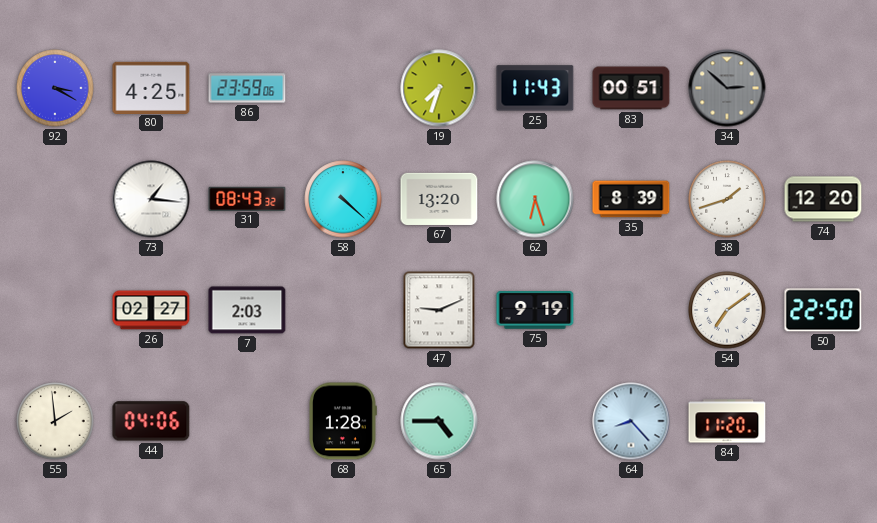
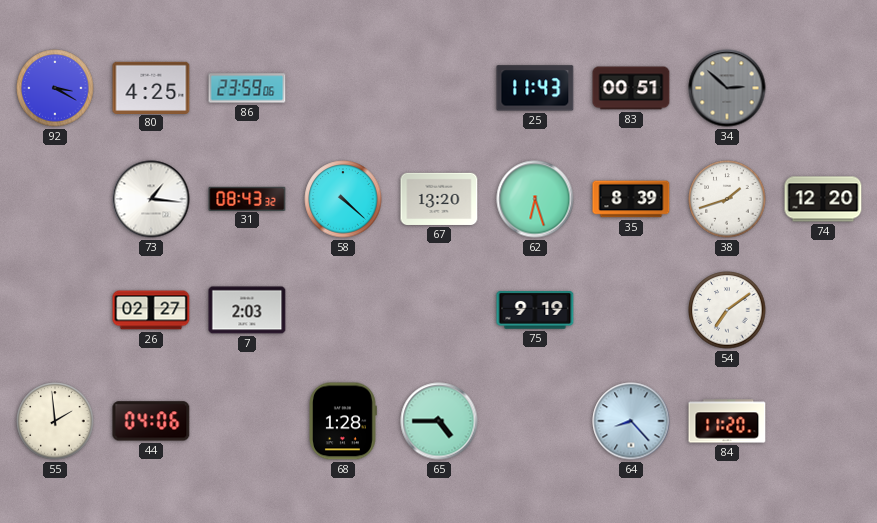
19: 7:33 -> none (439, 88)
47: 9:11 -> none (439, 310)
50: 22:50 -> none (823, 310)
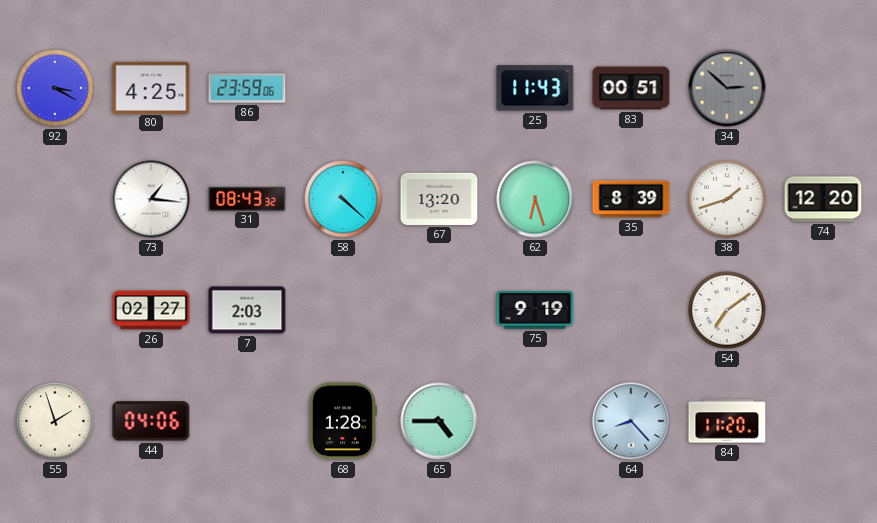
55: 1:59 -> 1:57 (55, 421)
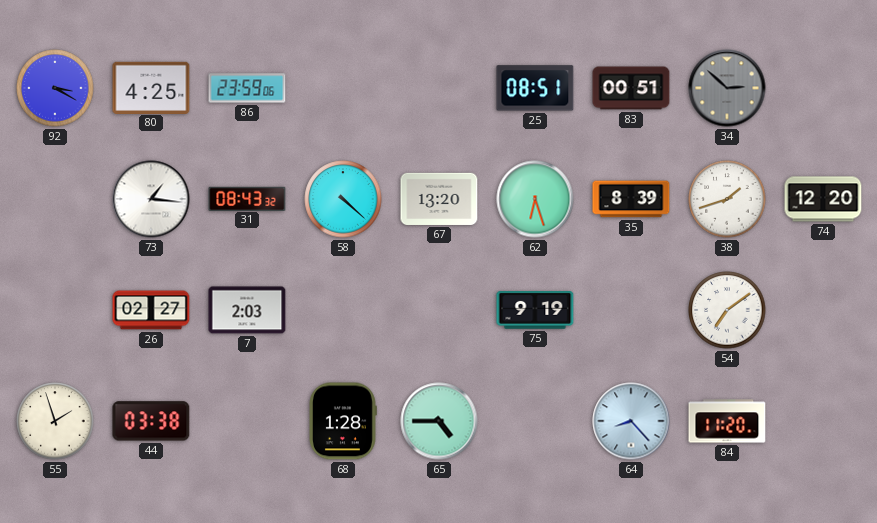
25: 11:43 -> 08:51 (535, 88)
44: 04:06 -> 03:38 (151, 421)
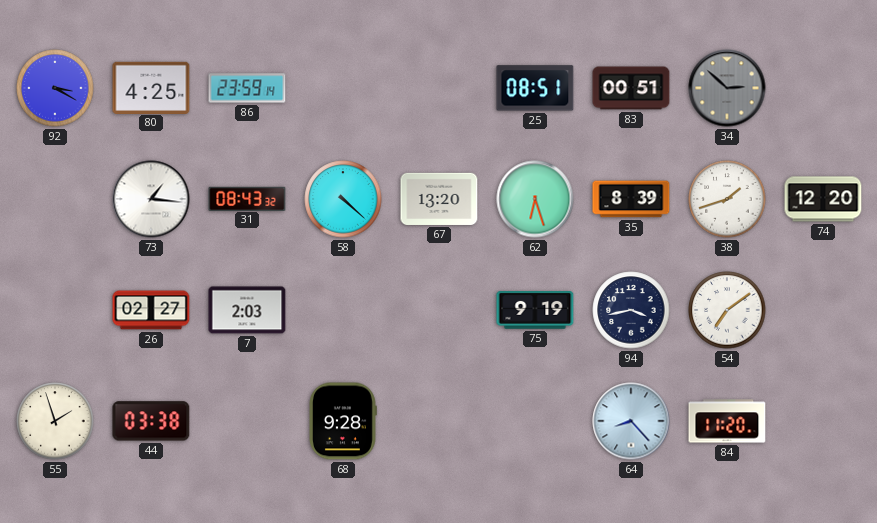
86: 23:59:06 -> 23:59:14 (247, 88)
94: none -> 3:43 (631, 310)
68: 1:28 -> 9:28 (343, 421)
65: 4:45 -> none (439, 421)
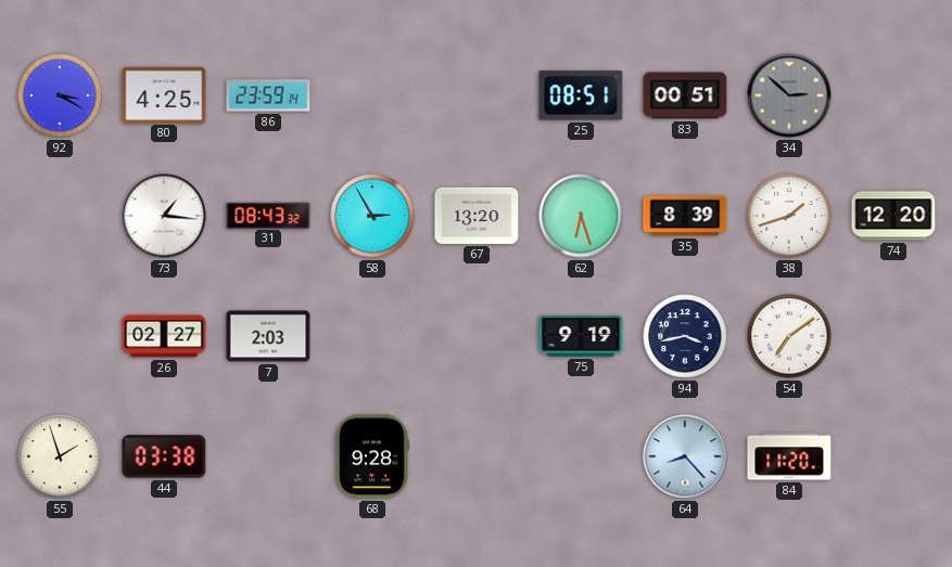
58: 4:22 -> 2:55 (372, 216)
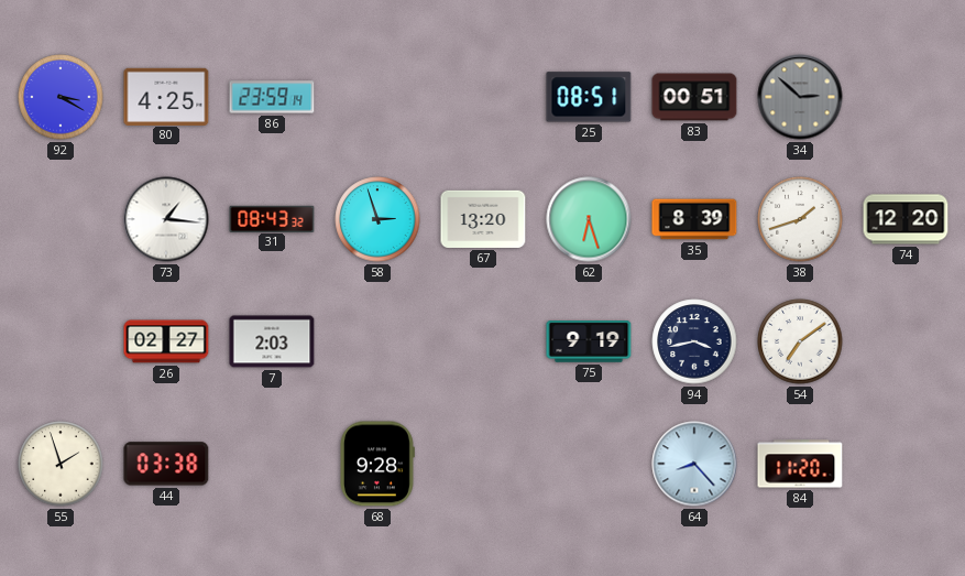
58: 2:55 -> 2:57 (377, 219)
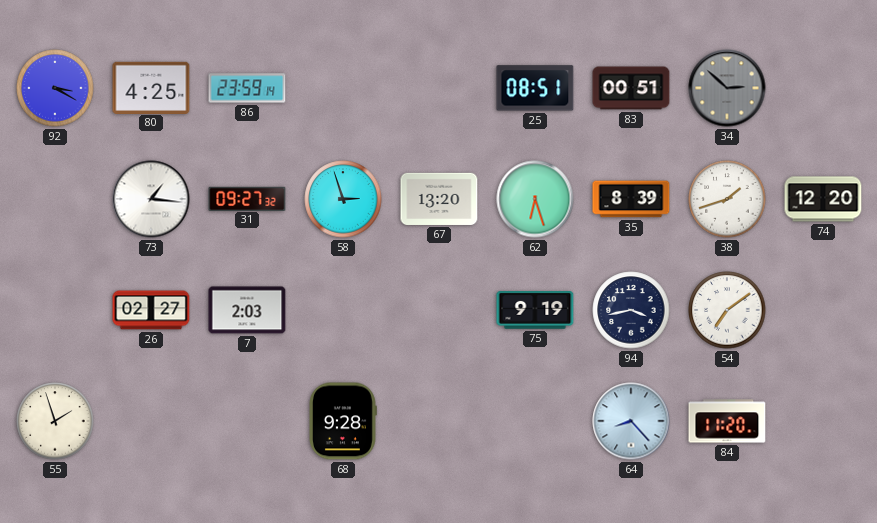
31: 08:43 -> 09:27 (247, 198)
44: 03:38 -> none (166, 464)
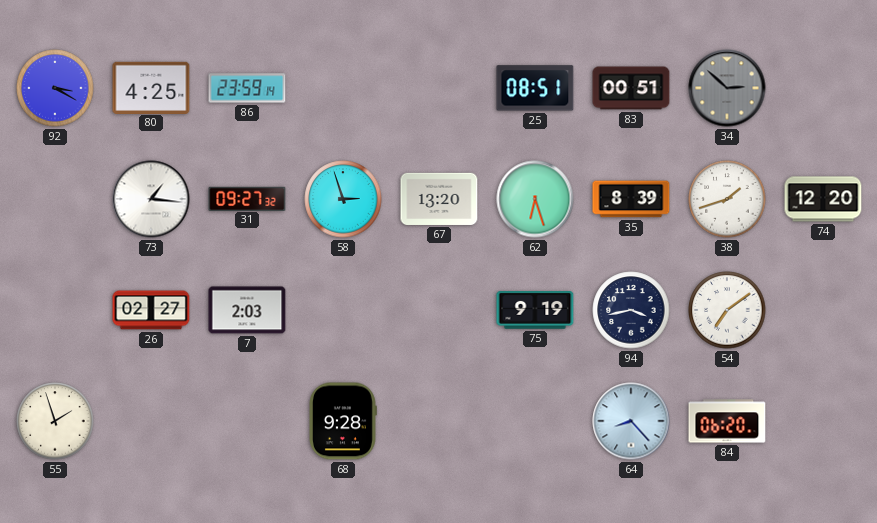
84: 11:20 -> 06:20 (727, 421)
